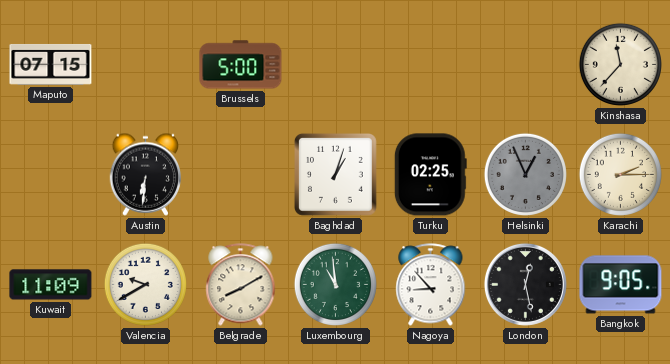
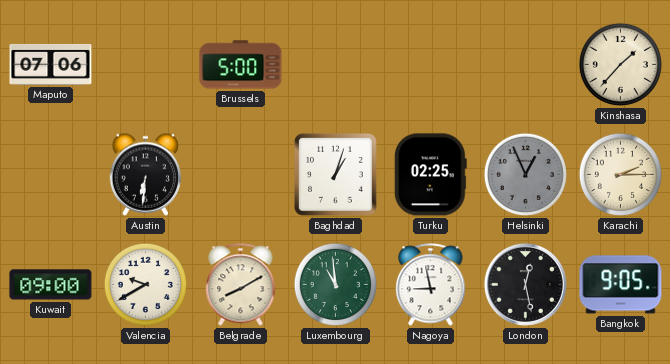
Maputo: 07:15 -> 07:06 (51, 64)
Kinshasa: 11:37 -> 1:37 (620, 64)
Kuwait: 11:09 -> 09:00 (51, 285)
Nagoya: 8:53 -> 8:58 (431, 285)
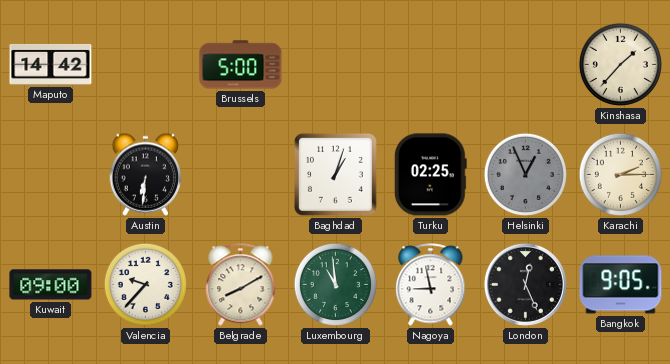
Maputo: 07:06 -> 14:42 (51, 64)
Valencia: 9:40 -> 9:37 (145, 284)
London: 12:28 -> 12:26 (525, 284)
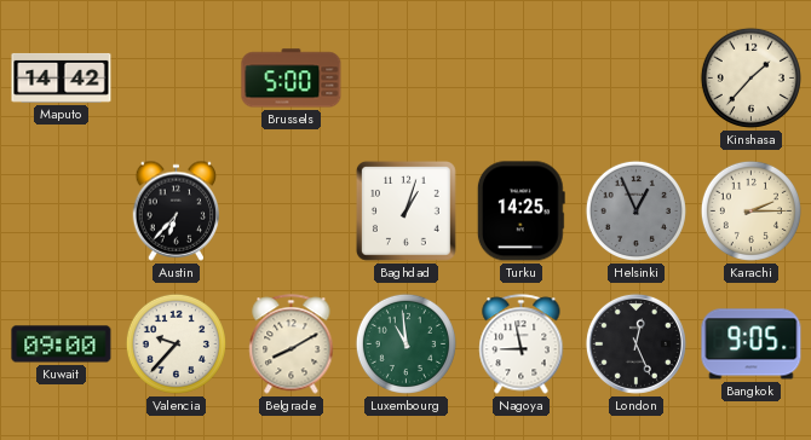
Austin: 6:31 -> 6:37 (177, 210)
Turku: 02:25 -> 14:25 (520, 212)
